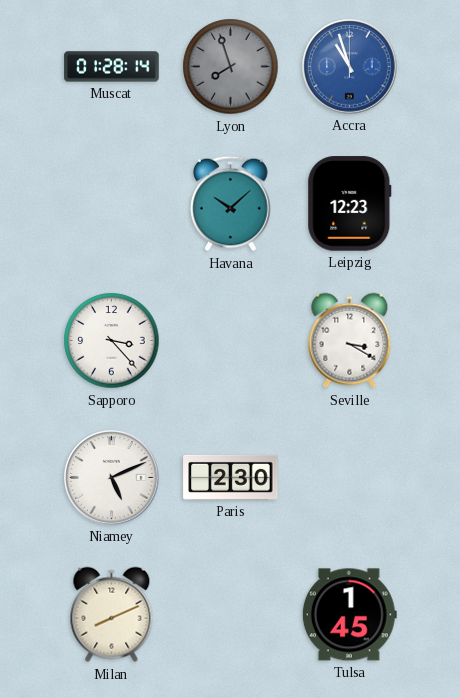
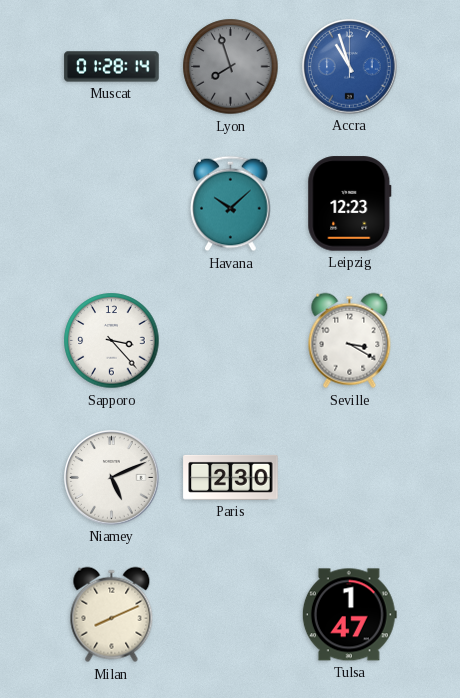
Tulsa: 1:45 -> 1:47 (349, 615)
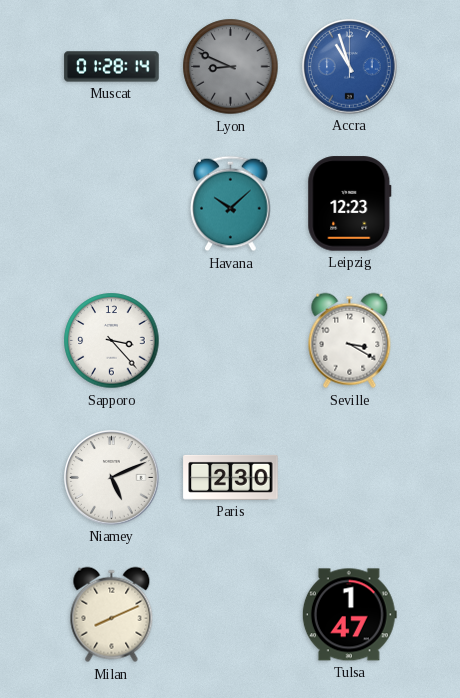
Lyon: 7:57 -> 8:49 (231, 67)
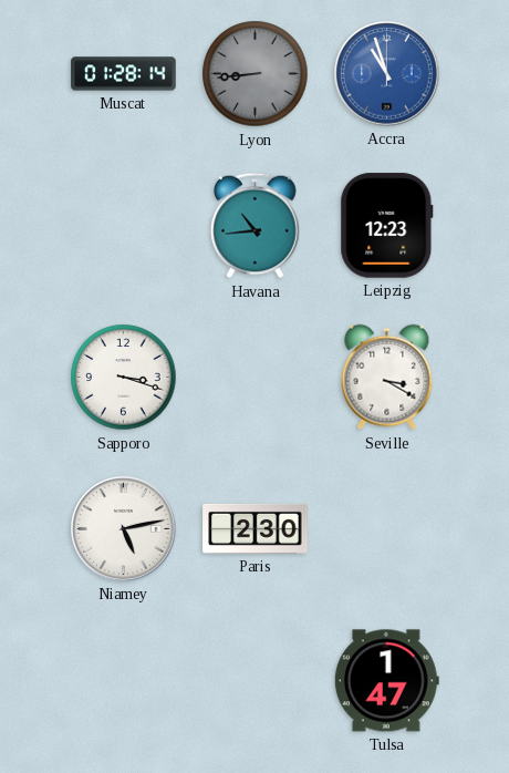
Lyon: 8:49 -> 8:44 (256, 74)
Havana: 10:08 -> 10:44 (256, 226)
Sapporo: 3:23 -> 3:18 (124, 378)
Niamey: 5:11 -> 5:13 (124, 529)
Milan: 8:11 -> none (112, 615)
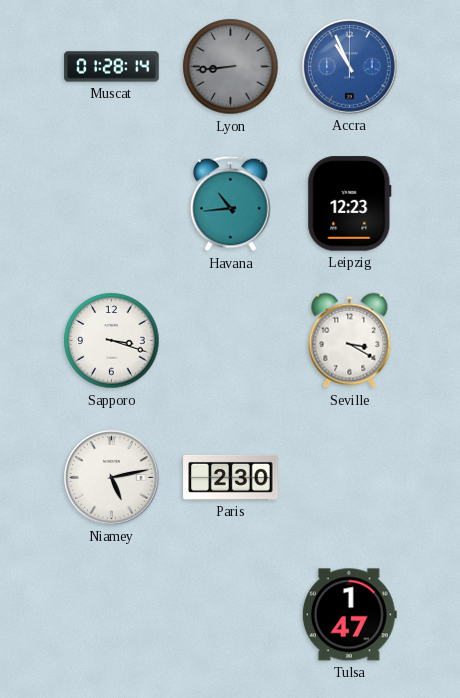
Accra: 10:57 -> 10:56 (350, 67)
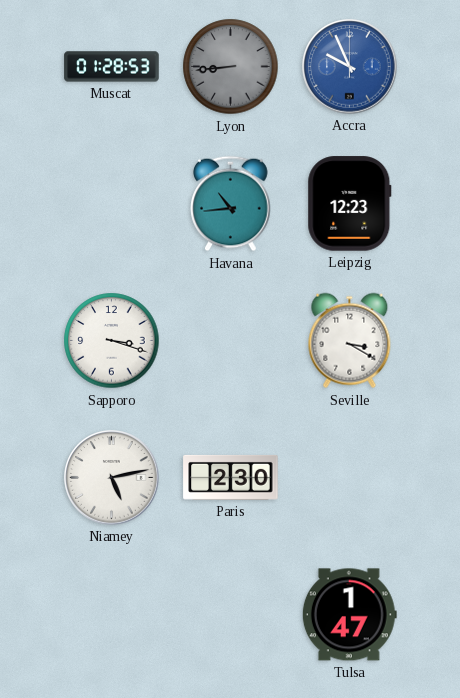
Muscat: 01:28:14 -> 01:28:53 (112, 67)
Accra: 10:56 -> 9:56 (350, 67)
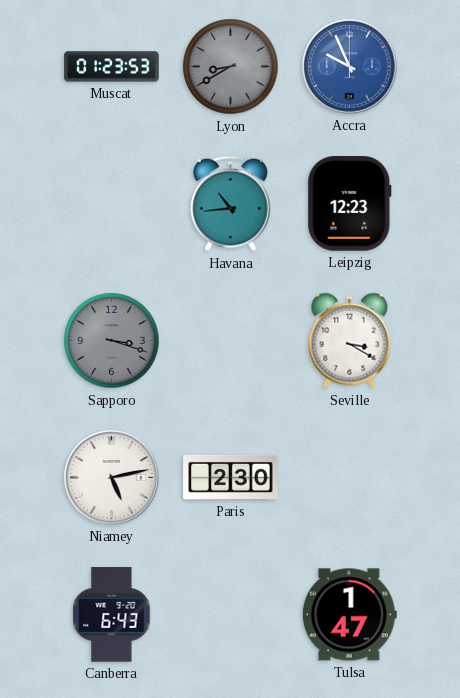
Muscat: 01:28 -> 01:23 (112, 67)
Lyon: 8:44 -> 8:40 (231, 67)
Sapporo dial: white -> grey (112, 341)
Canberra: none -> 6:43 (112, 615)
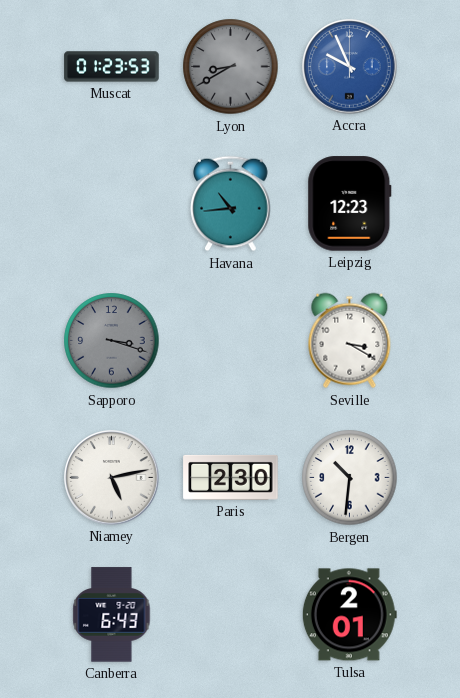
Bergen: none -> 10:31 (350, 478)
Tulsa: 1:47 -> 2:01 (349, 615)
